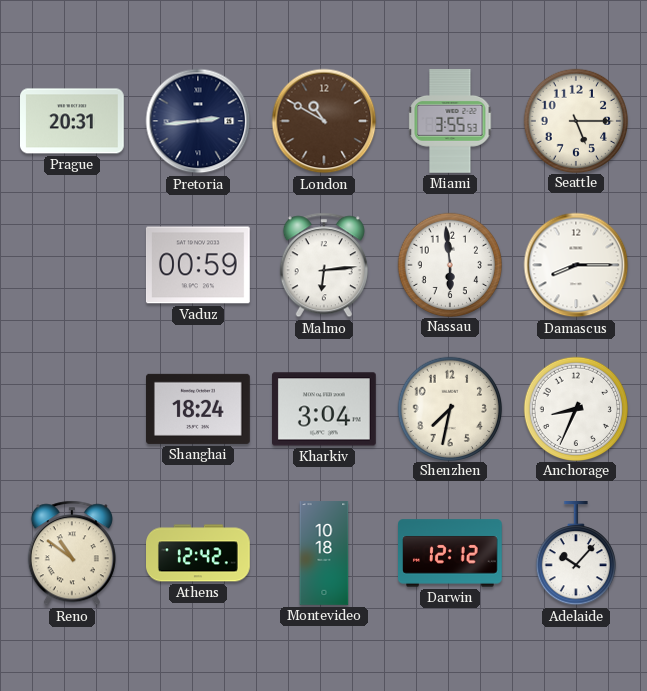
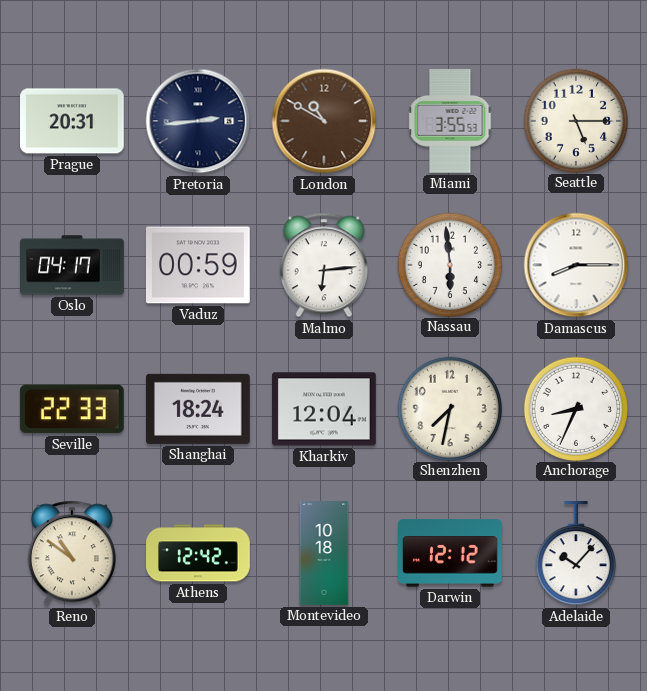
Oslo: none -> 04:17 (72, 265)
Seville: none -> 22:33 (72, 409)
Kharkiv: 3:04 -> 12:04 (325, 409)
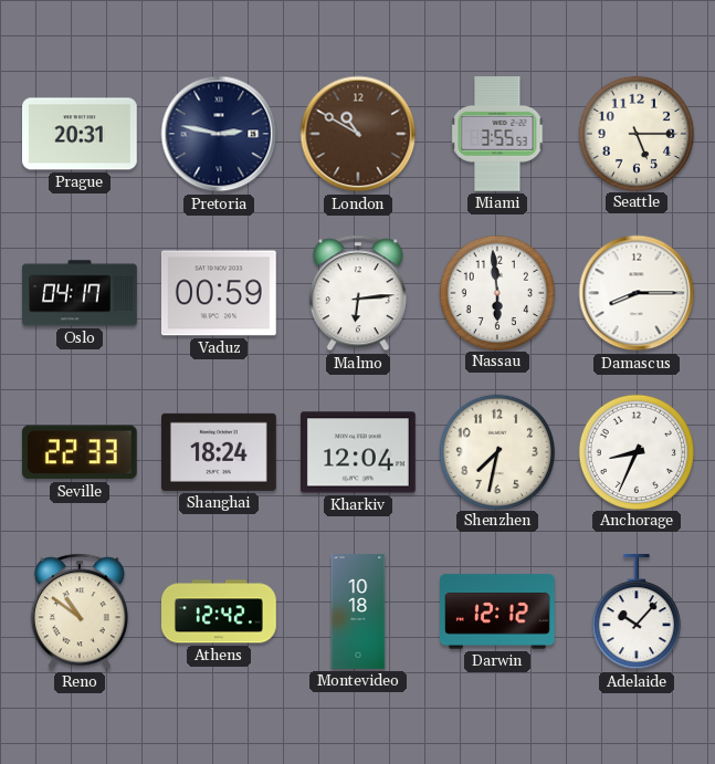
Pretoria: 2:44 -> 2:47 (219, 134)
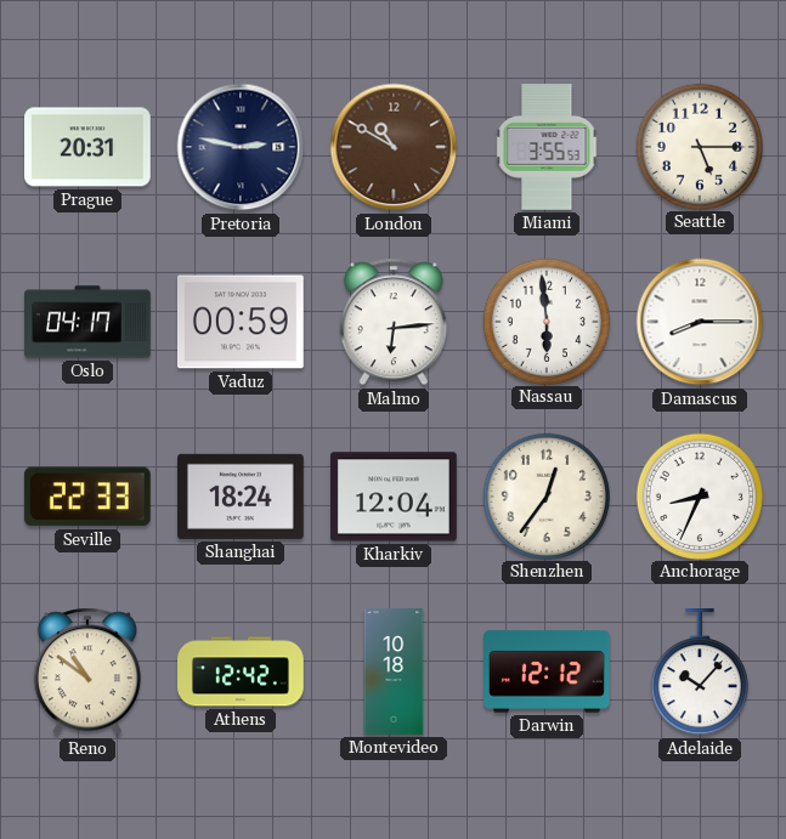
Shenzhen: 7:32 -> 12:36 (545, 495)
